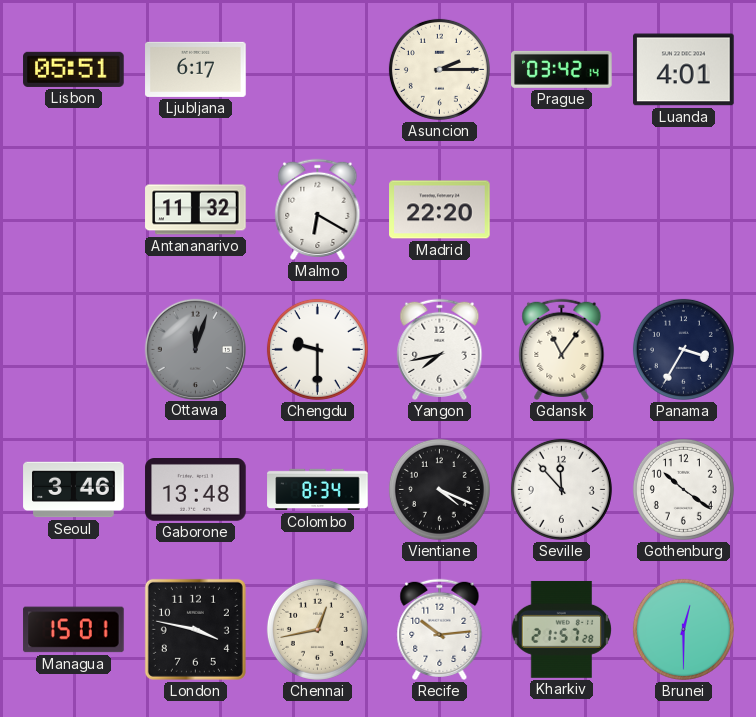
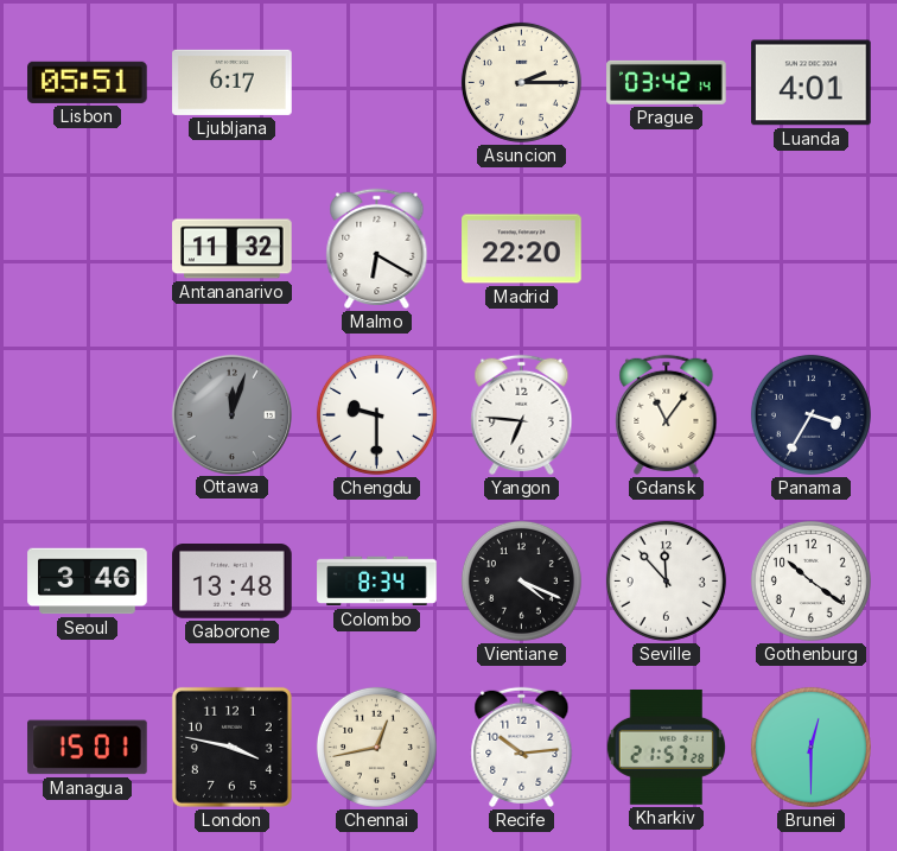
Yangon: 7:43 -> 6:46 (522, 414)
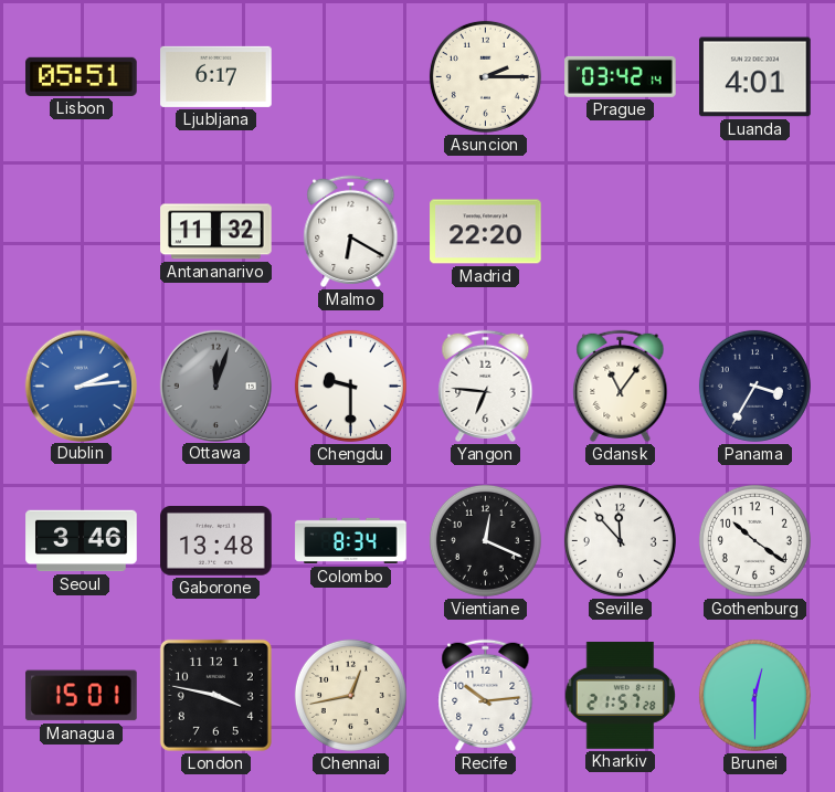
Dublin: none -> 2:14 (81, 386)
Vientiane: 4:19 -> 12:19 (485, 540)
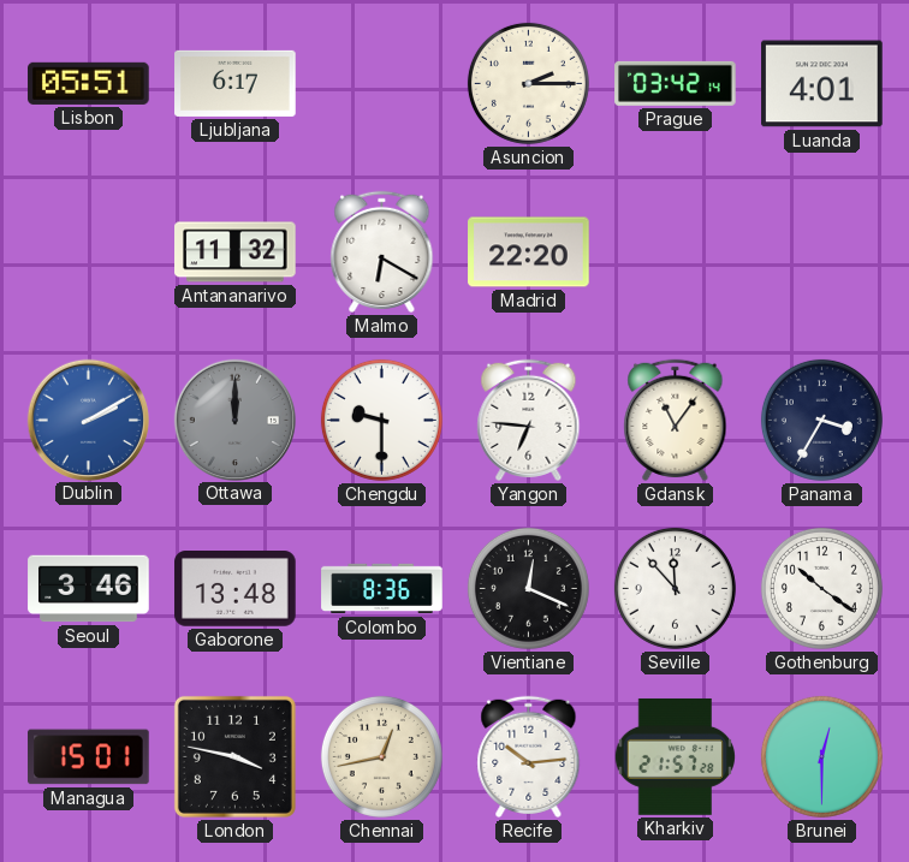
Dublin: 2:14 -> 2:10 (88, 420)
Ottawa: 12:03 -> 12:00 (234, 420)
Colombo: 8:34 -> 8:36 (382, 589)
